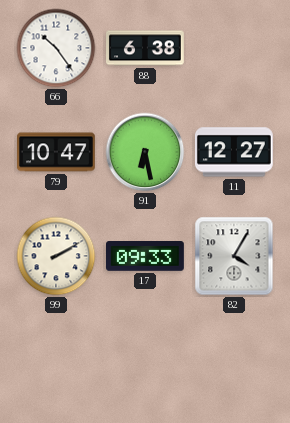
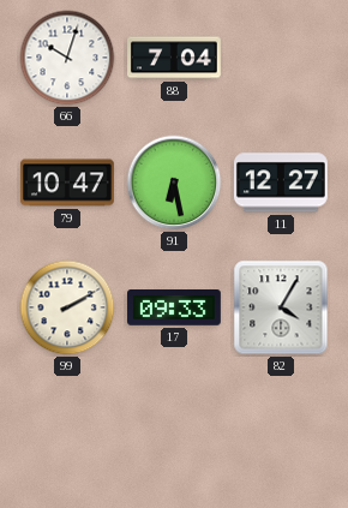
66: 10:24 -> 10:03 (67, 58)
88: 6:38 -> 7:04 (175, 58)
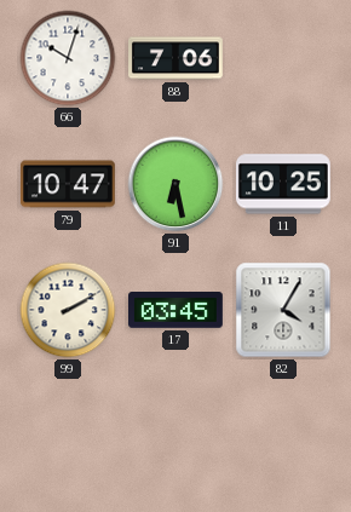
88: 7:04 -> 7:06 (177, 58)
11: 12:27 -> 10:25 (283, 184)
17: 09:33 -> 03:45 (177, 310)
